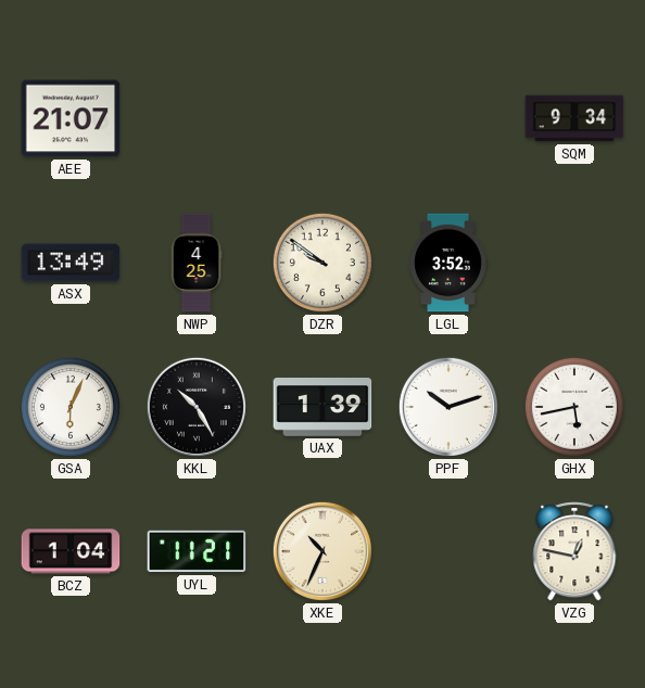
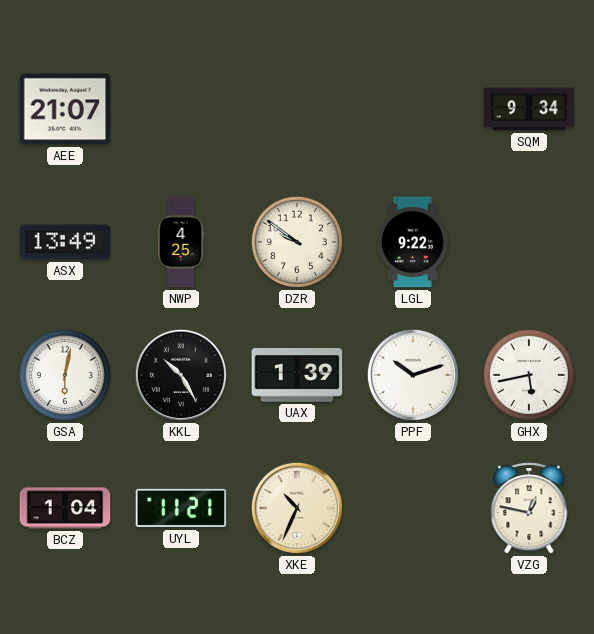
LGL: 3:52 -> 9:22 (413, 242)
GSA: 6:04 -> 6:02 (65, 375)
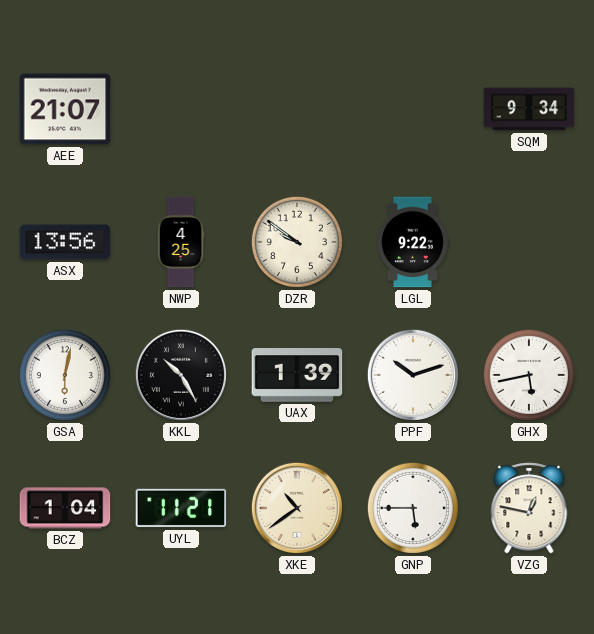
ASX: 13:49 -> 13:56 (65, 242)
XKE: 10:34 -> 10:39 (297, 508)
GNP: none -> 5:45 (413, 508)
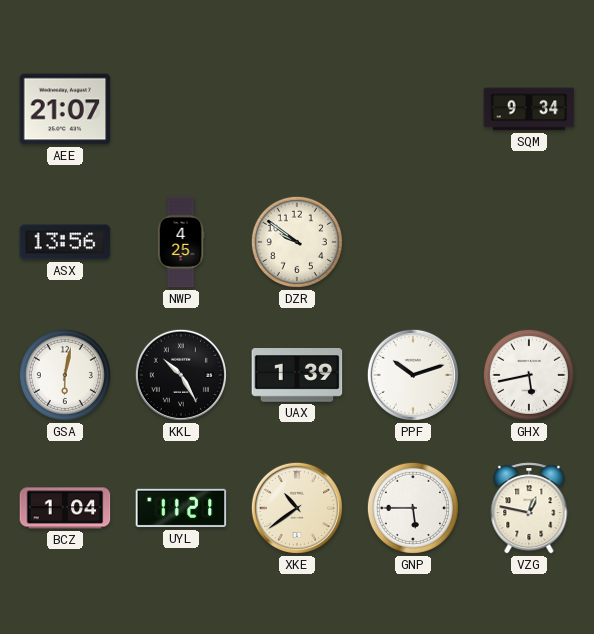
LGL: 9:22 -> none (413, 242)
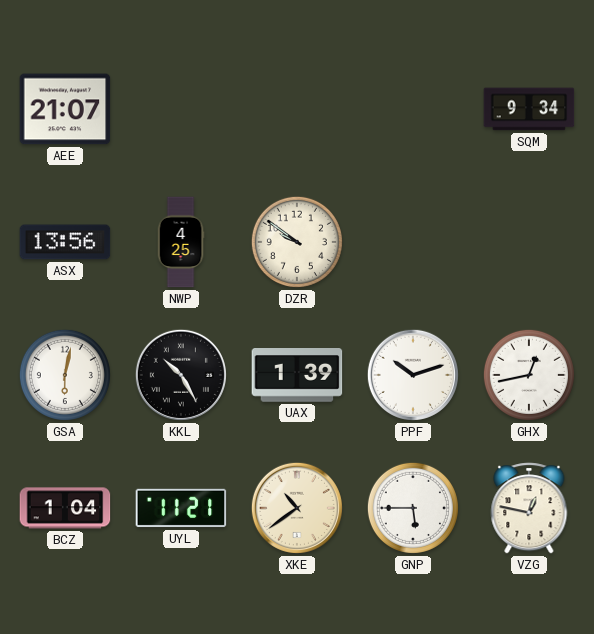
GHX: 5:43 -> 12:43 (529, 375)
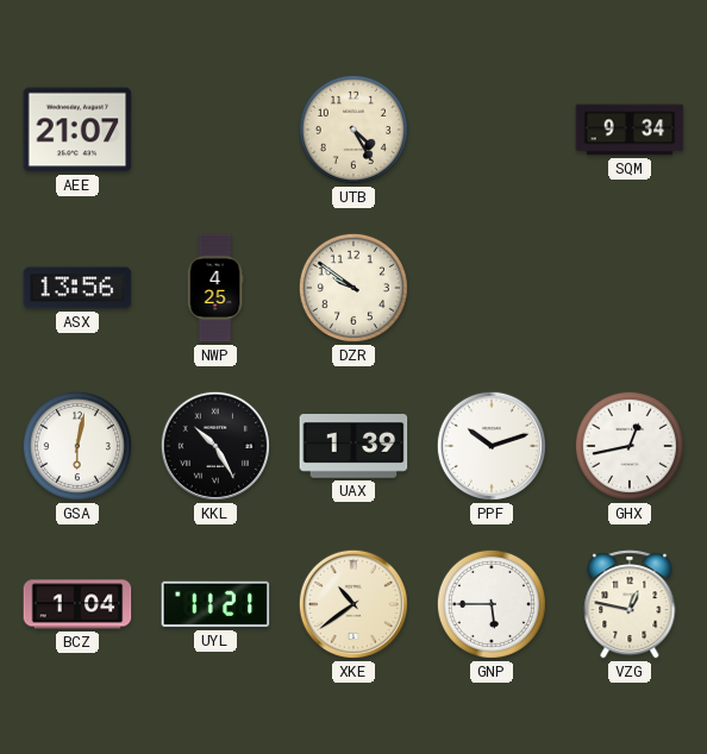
UTB: none -> 4:25 (353, 130)
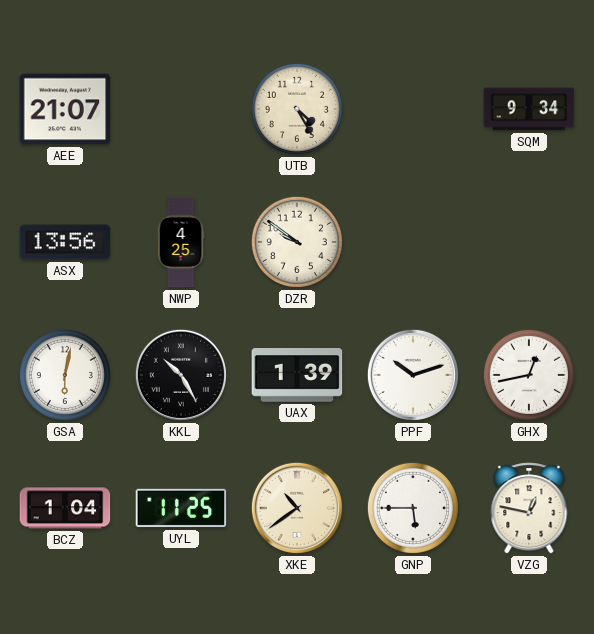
UYL: 11:21 -> 11:25 (181, 508)
